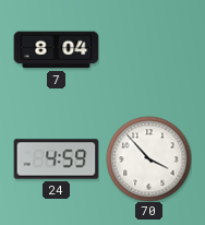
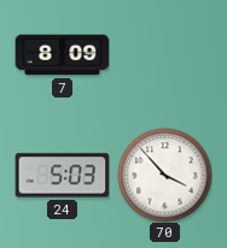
7: 8:04 -> 8:09 (62, 55)
24: 4:59 -> 5:03 (62, 176)
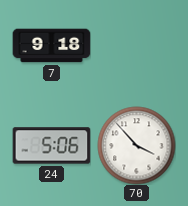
7: 8:09 -> 9:18 (51, 46)
24: 5:03 -> 5:06 (51, 146)
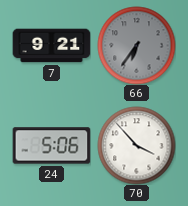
7: 9:18 -> 9:21 (51, 46)
66: none -> 6:36 (136, 45)
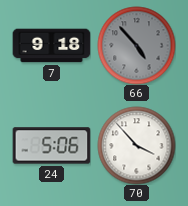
7: 9:21 -> 9:18 (51, 46)
66: 6:36 -> 4:53 (136, 45)
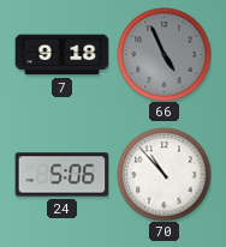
66: 4:53 -> 4:56 (163, 54)
70: 3:53 -> 10:53 (163, 174)
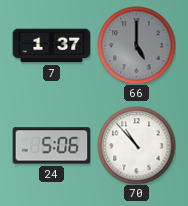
7: 9:18 -> 1:37 (51, 46)
66: 4:56 -> 5:00 (136, 45)
